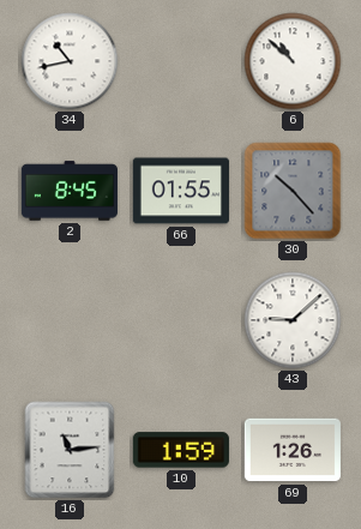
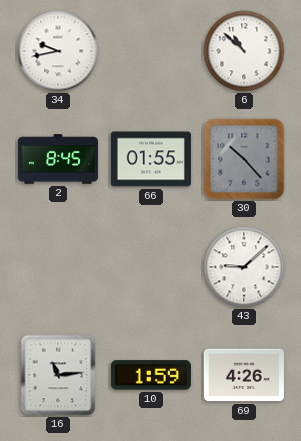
34: 10:43 -> 9:43 (58, 51)
69: 1:26 -> 4:26 (244, 375)
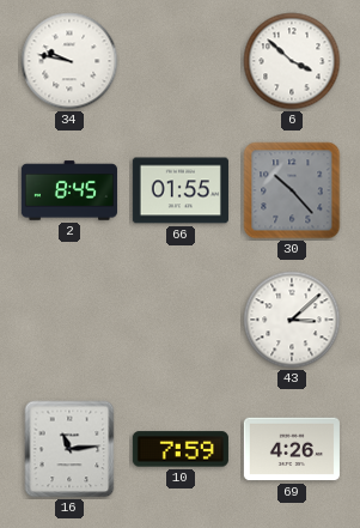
34: 9:43 -> 9:47 (69, 61)
6: 10:52 -> 3:52 (292, 61)
43: 9:08 -> 3:08 (292, 320)
10: 1:59 -> 7:59 (181, 449)
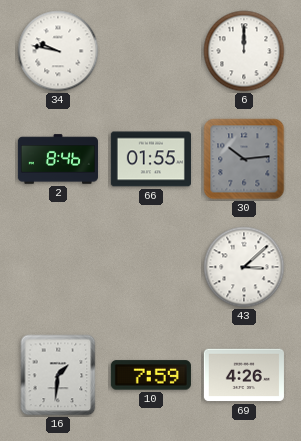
6: 3:52 -> 12:00 (244, 51)
2: 8:45 -> 8:46 (58, 159)
30: 10:23 -> 10:14 (244, 159)
16: 11:14 -> 1:31 (58, 375)
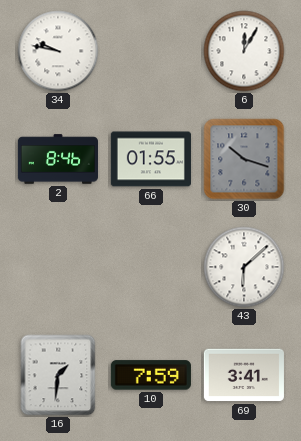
6: 12:00 -> 12:05 (244, 51)
30: 10:14 -> 10:18 (244, 159)
43: 3:08 -> 6:08 (244, 267)
69: 4:26 -> 3:41 (244, 375)
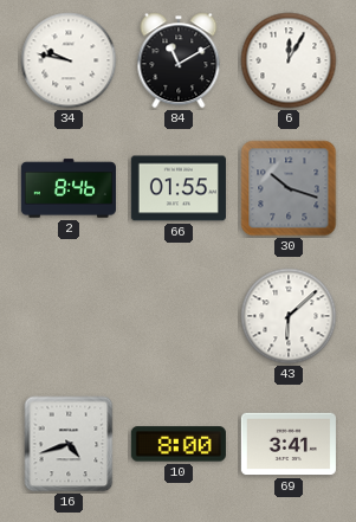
84: none -> 11:10 (179, 60)
16: 1:31 -> 4:42 (69, 444)
10: 7:59 -> 8:00 (179, 444)
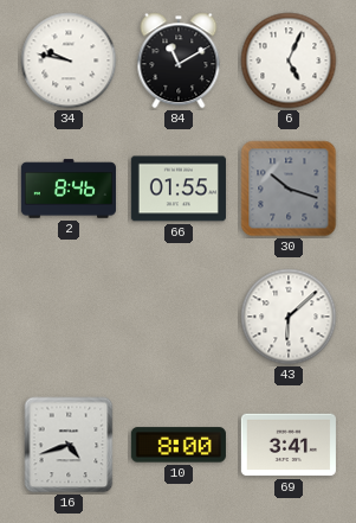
6: 12:05 -> 5:04 (289, 60)
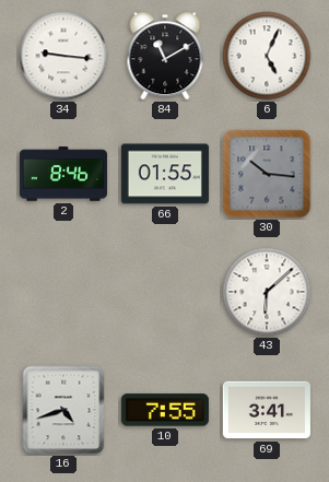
34: 9:47 -> 9:16 (63, 56)
30: 10:18 -> 10:16 (267, 174)
10: 8:00 -> 7:55 (165, 410)
